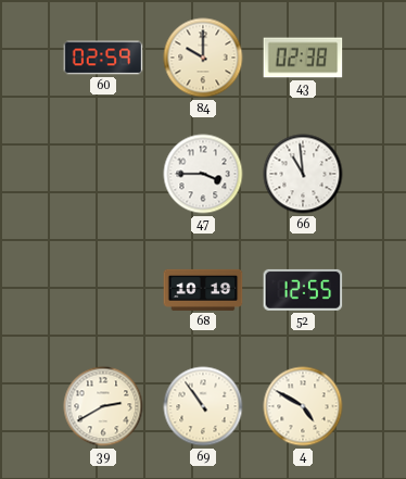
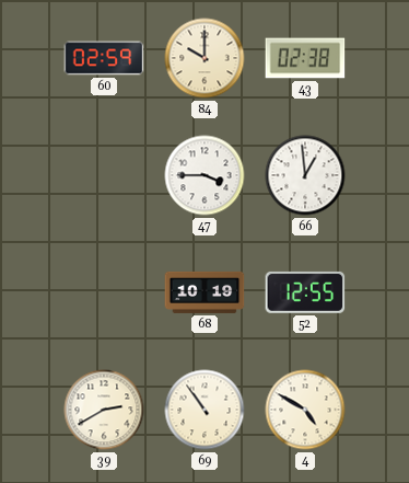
66: 10:59 -> 12:59 (305, 175)
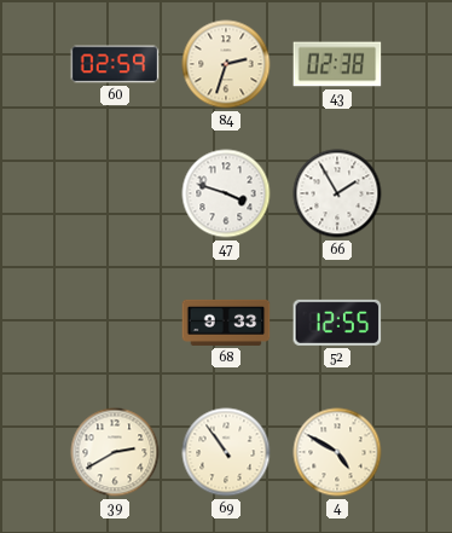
84: 10:00 -> 2:33 (226, 64)
47: 3:45 -> 3:48 (226, 193)
66: 12:59 -> 1:55 (337, 193)
68: 10:19 -> 9:33 (226, 323)
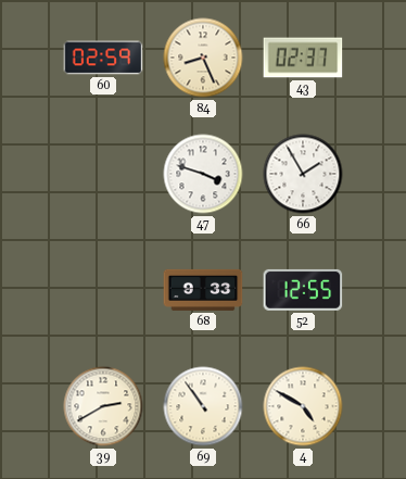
84: 2:33 -> 8:26 (203, 58)
43: 02:38 -> 02:37 (303, 58)
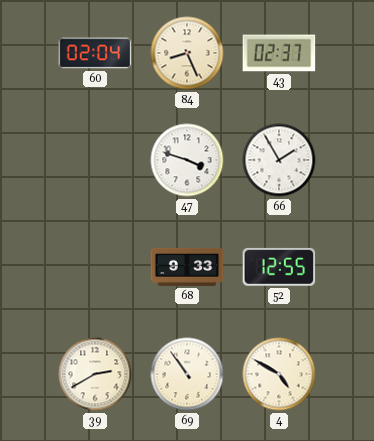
60: 02:59 -> 02:04 (95, 53)
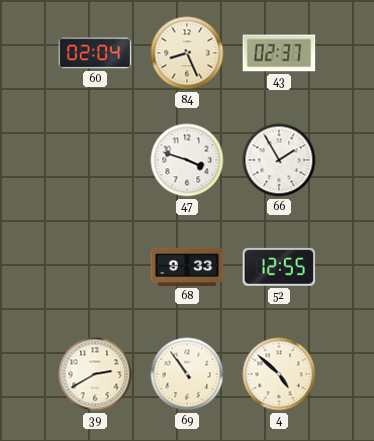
4: 4:50 -> 4:52 (279, 374)
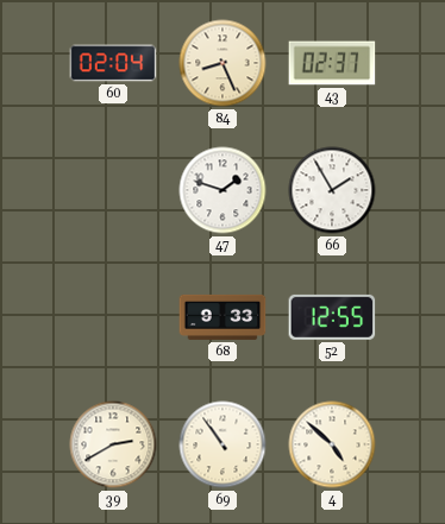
47: 3:48 -> 1:48 (223, 190)
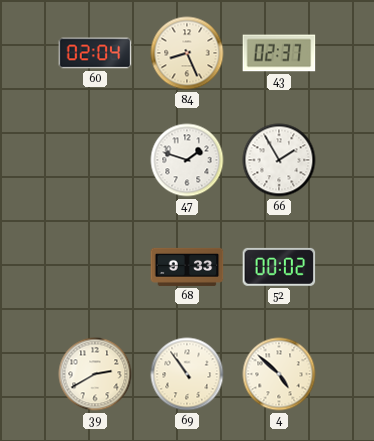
52: 12:55 -> 00:02 (279, 267)
